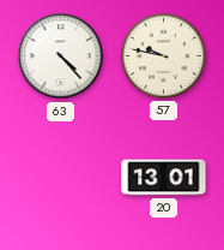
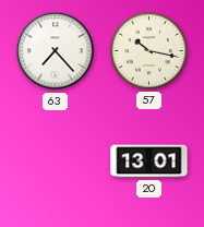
63: 4:23 -> 7:23 (56, 51)
57: 9:47 -> 10:17 (149, 51)
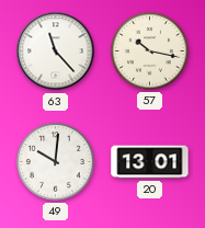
63: 7:23 -> 11:23 (56, 52)
49: none -> 10:01 (56, 162)
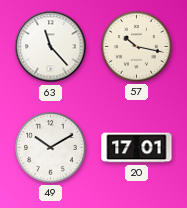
49: 10:01 -> 10:10 (51, 148)
20: 13:01 -> 17:01 (137, 148)
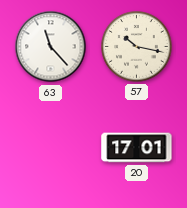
49: 10:10 -> none (51, 148)
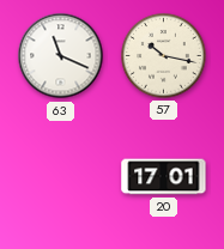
63: 11:23 -> 11:19 (61, 56)
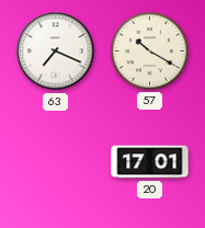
63: 11:19 -> 7:19 (56, 52)
57: 10:17 -> 10:20 (150, 52)
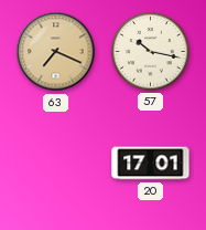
63 dial: white -> champagne (56, 52)
57: 10:20 -> 10:17 (151, 52)
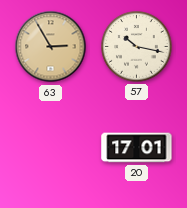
63: 7:19 -> 2:55 (51, 47)
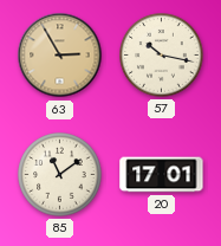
85: none -> 11:09 (60, 175)
